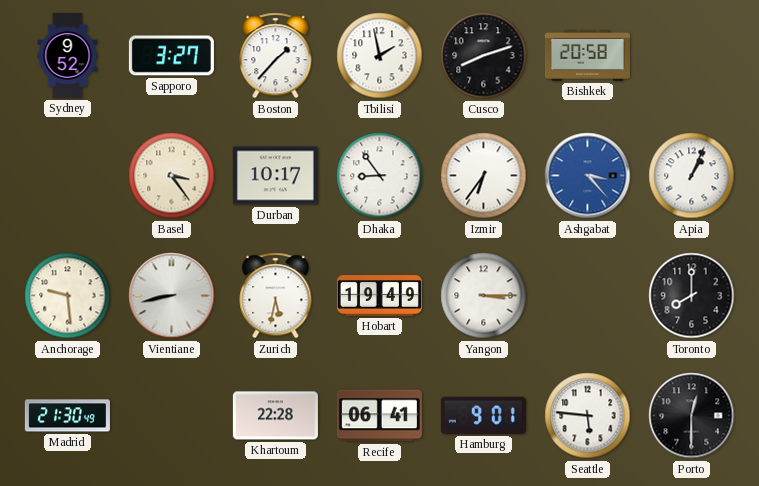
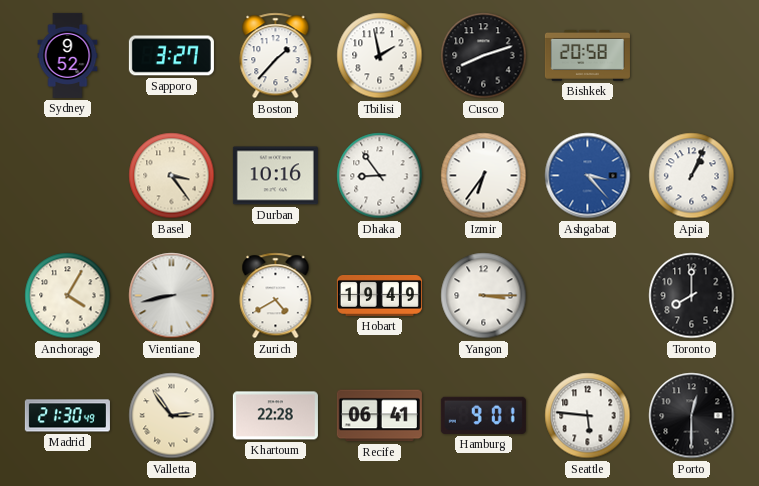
Durban: 10:17 -> 10:16 (275, 176)
Anchorage: 9:29 -> 4:05 (68, 296)
Zurich: 5:32 -> 4:40 (276, 296)
Valletta: none -> 2:54 (172, 416)
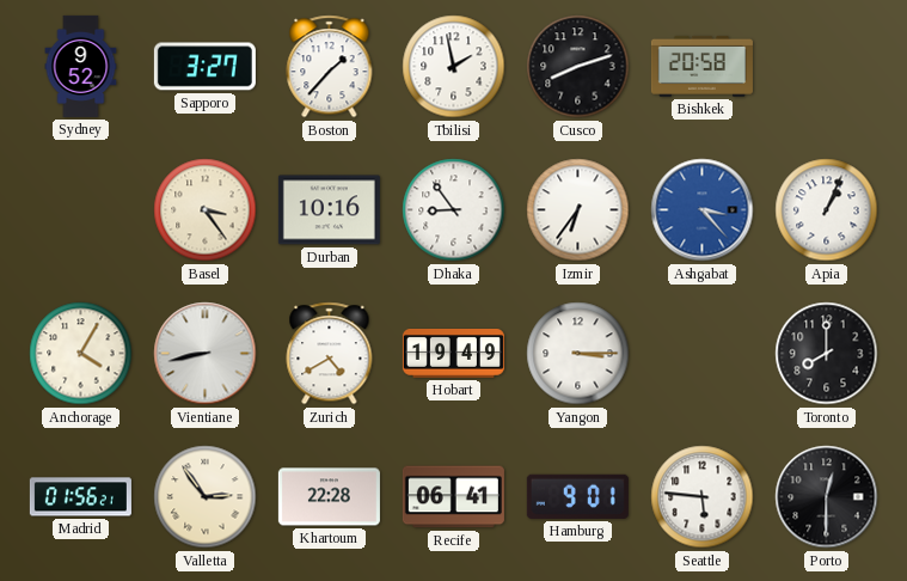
Madrid: 21:30 -> 01:56 (80, 497)
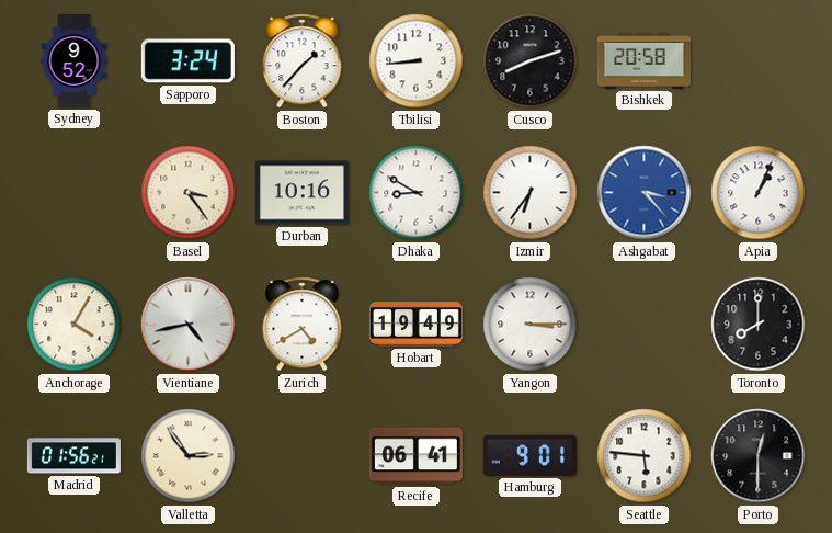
Sapporo: 3:27 -> 3:24 (187, 61)
Tbilisi: 1:58 -> 8:44 (417, 61)
Dhaka: 8:54 -> 8:50 (417, 193)
Vientiane: 8:43 -> 4:43 (189, 325)
Khartoum: 22:28 -> none (329, 497)
